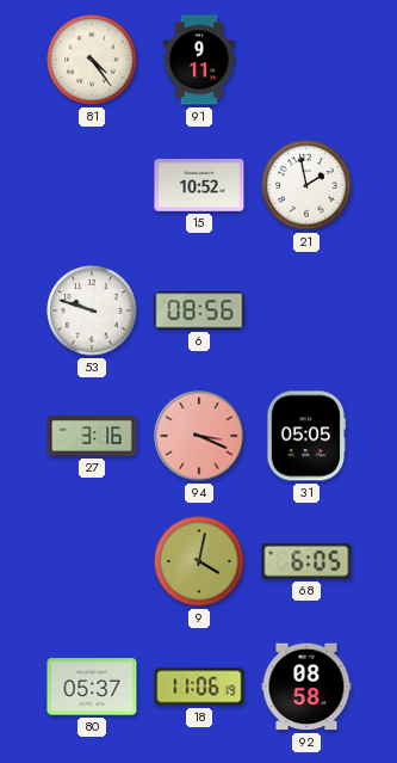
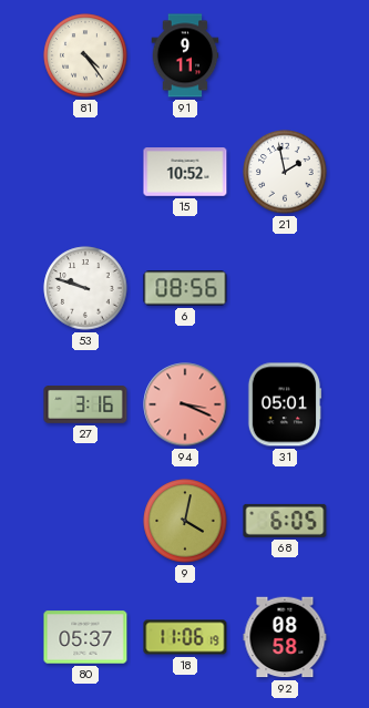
31: 05:05 -> 05:01 (285, 404)
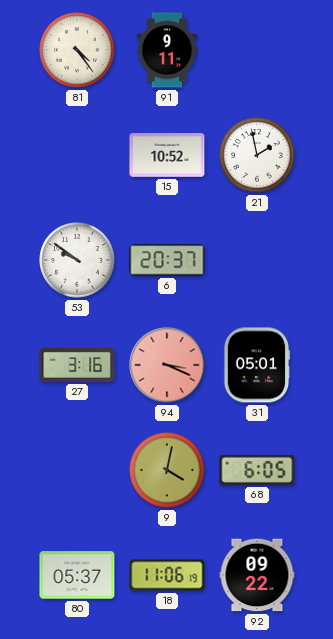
53: 9:48 -> 9:51 (77, 260)
6: 08:56 -> 20:37 (167, 260)
92: 08:58 -> 09:22 (257, 575)
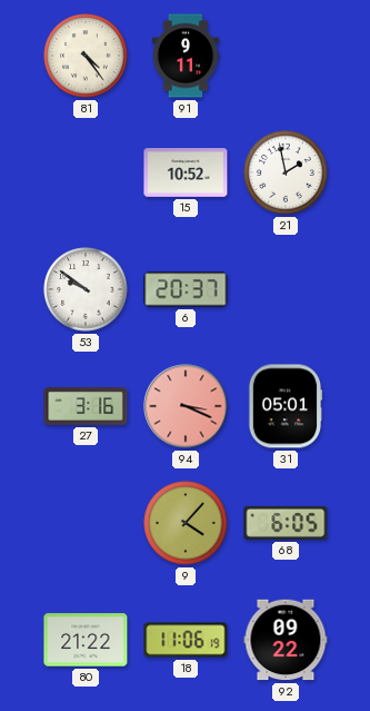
9: 4:02 -> 4:07 (186, 523)
80: 05:37 -> 21:22 (86, 640)
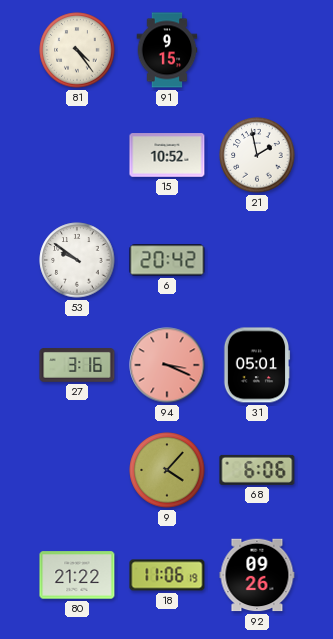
91: 9:11 -> 9:15 (167, 50)
6: 20:37 -> 20:42 (167, 260)
68: 6:05 -> 6:06 (257, 470)
92: 09:22 -> 09:26 (257, 575)
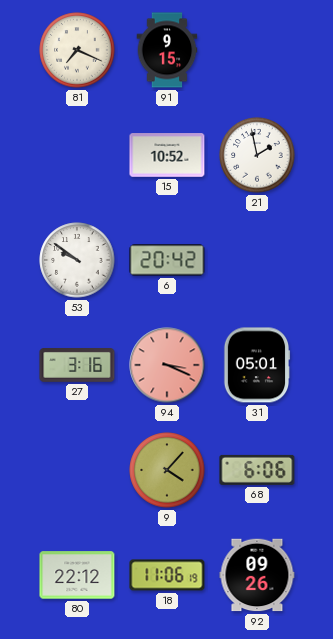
81: 4:24 -> 7:19 (77, 50)
80: 21:22 -> 22:12 (77, 575)
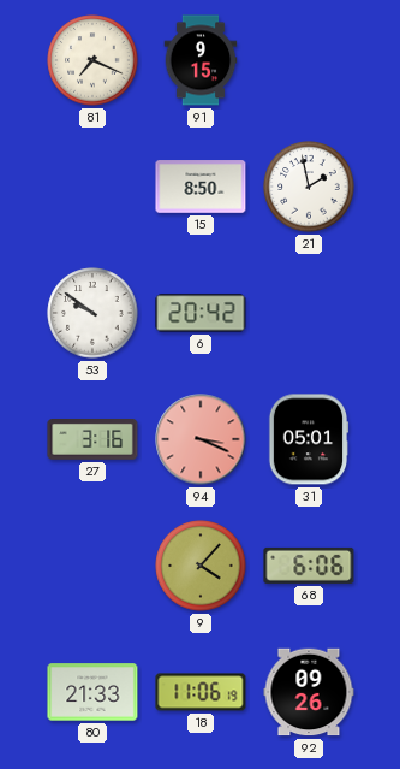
15: 10:52 -> 8:50 (201, 187)
80: 22:12 -> 21:33 (92, 692)
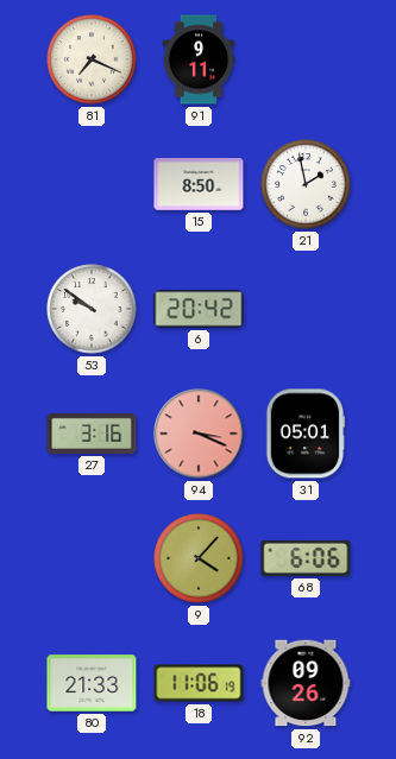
91: 9:15 -> 9:11 (199, 59)
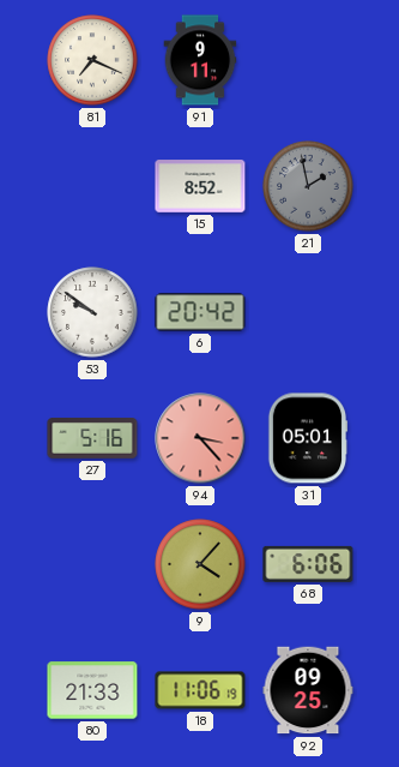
15: 8:50 -> 8:52 (200, 186)
21 dial: white -> grey (308, 186)
27: 3:16 -> 5:16 (92, 439)
94: 3:19 -> 3:23 (200, 438)
92: 09:26 -> 09:25 (308, 690)
